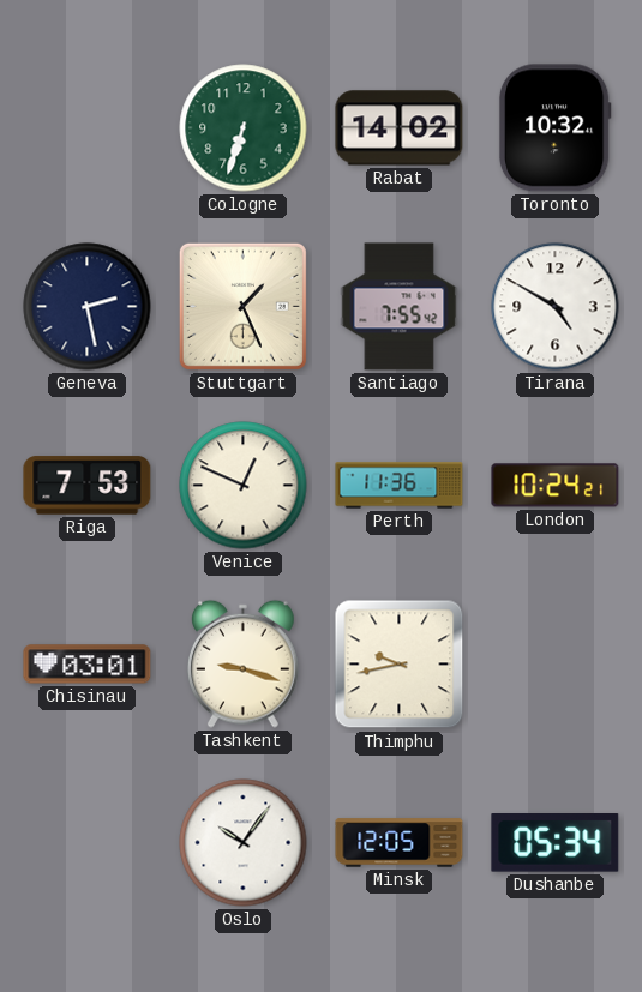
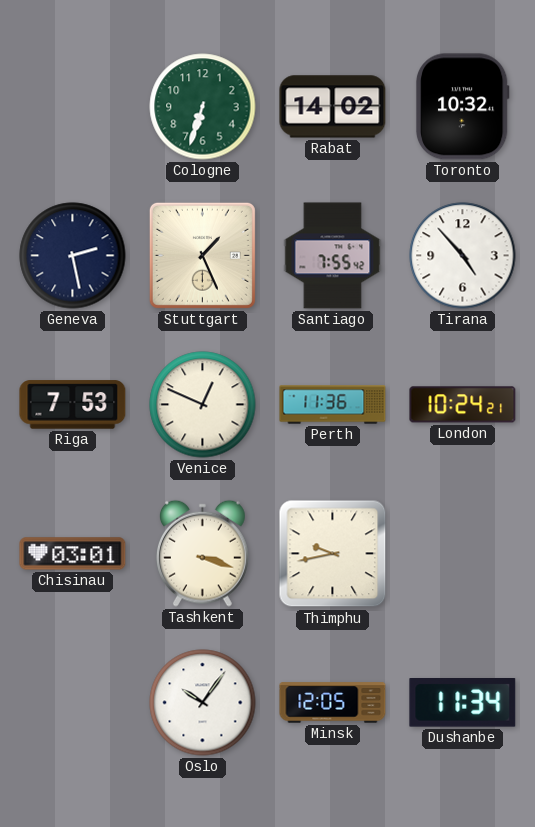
Tirana: 4:50 -> 4:53 (463, 256)
Tashkent: 9:18 -> 3:18 (203, 553)
Dushanbe: 05:34 -> 11:34 (463, 703)
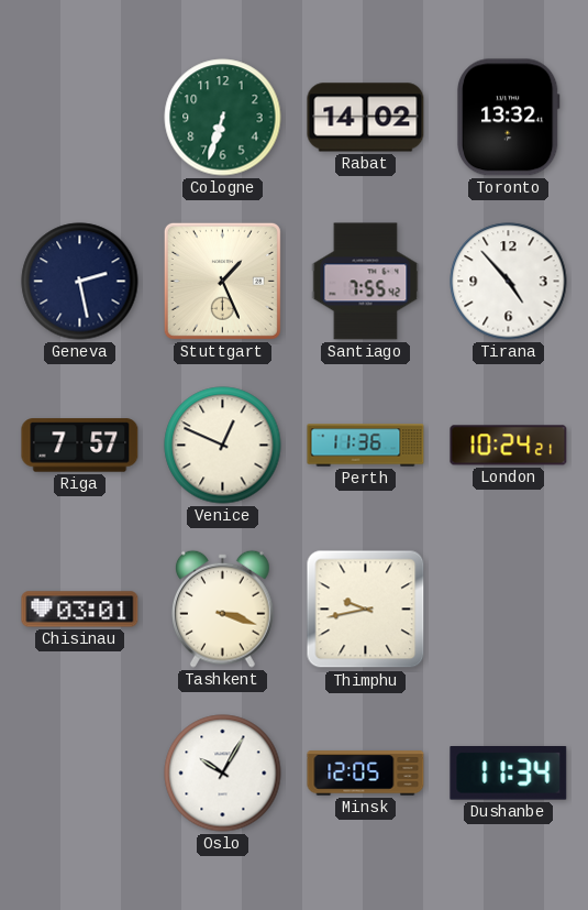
Toronto: 10:32 -> 13:32 (508, 118)
Riga: 7:53 -> 7:57 (80, 446)
Oslo: 10:06 -> 10:05 (223, 774)
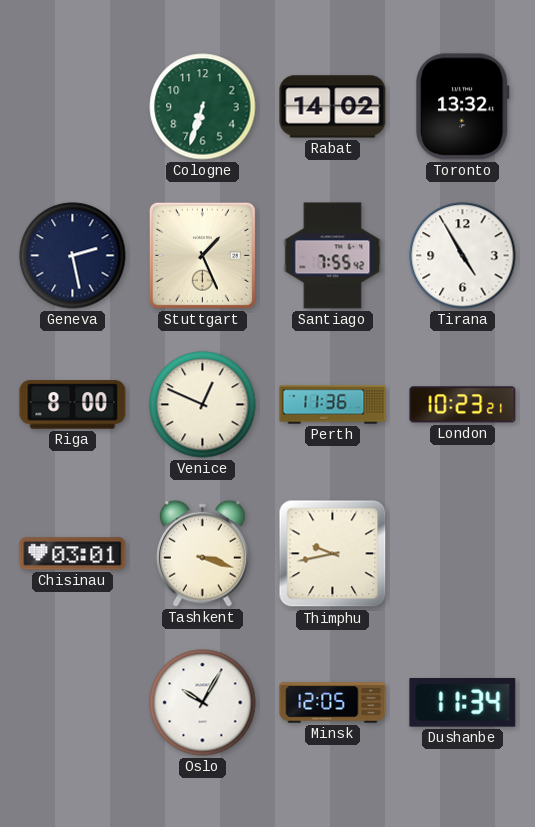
Tirana: 4:53 -> 4:55 (463, 256)
Riga: 7:57 -> 8:00 (73, 405)
London: 10:24 -> 10:23 (463, 405)
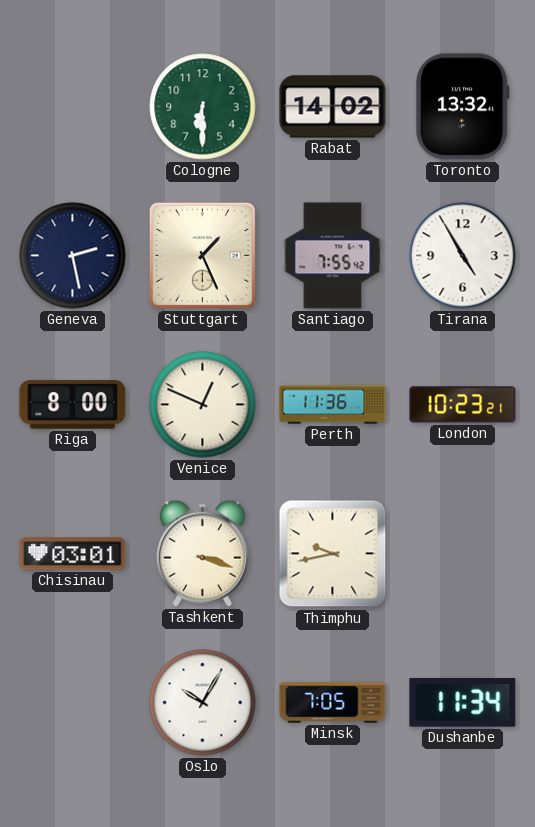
Cologne: 6:33 -> 6:30 (203, 107)
Minsk: 12:05 -> 7:05 (333, 703)
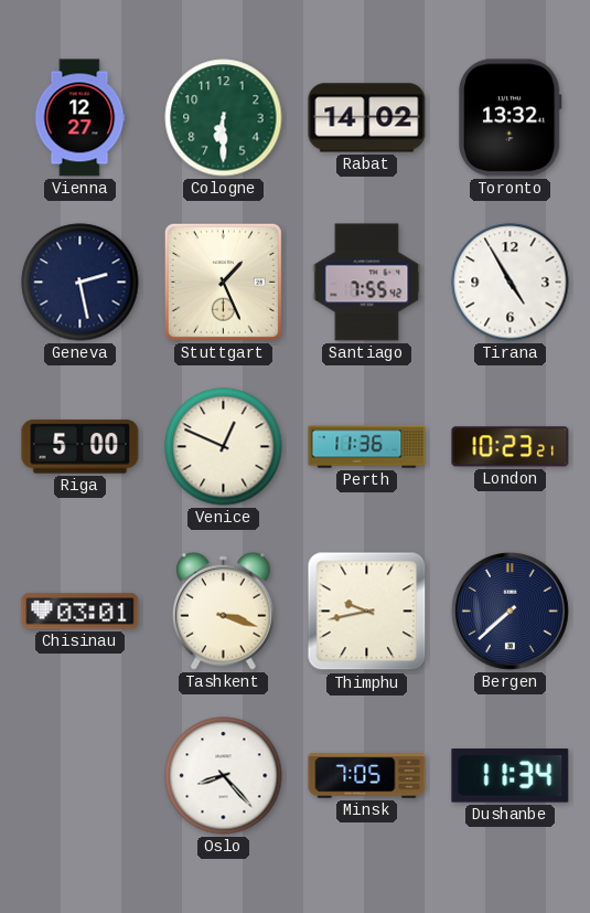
Vienna: none -> 12:27 (79, 118)
Riga: 8:00 -> 5:00 (81, 447)
Bergen: none -> 7:38 (509, 611)
Oslo: 10:05 -> 8:23 (224, 776)
